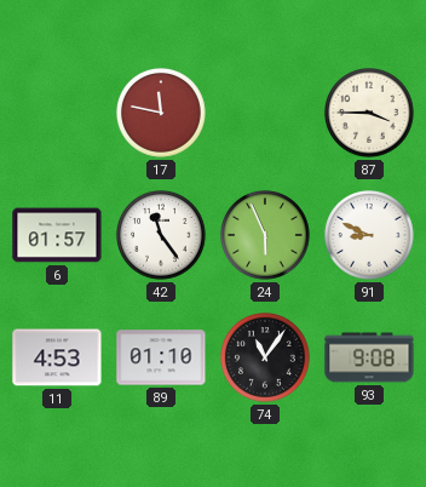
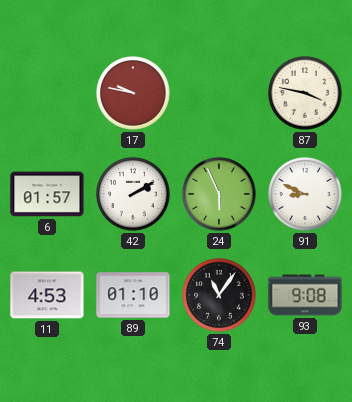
17: 11:47 -> 9:47 (134, 94)
87: 3:45 -> 3:47 (306, 94)
42: 11:24 -> 2:10 (134, 195)
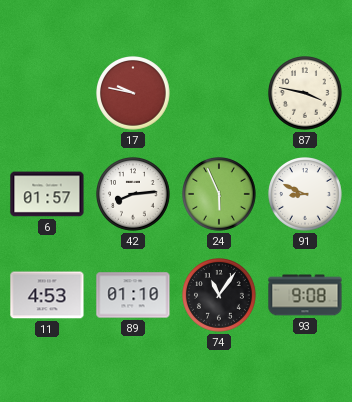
42: 2:10 -> 8:14 (134, 195)
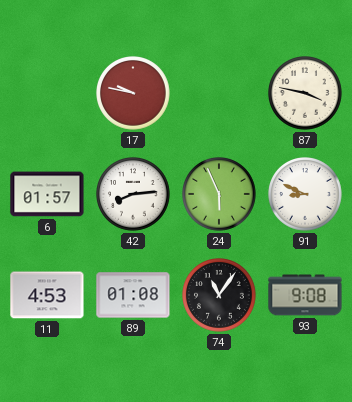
89: 01:10 -> 01:08 (133, 295)
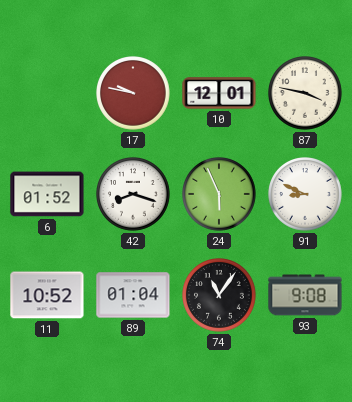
10: none -> 12:01 (219, 93)
6: 01:57 -> 01:52 (47, 194)
42: 8:14 -> 8:18 (134, 195)
11: 4:53 -> 10:52 (47, 295)
89: 01:08 -> 01:04 (133, 295)
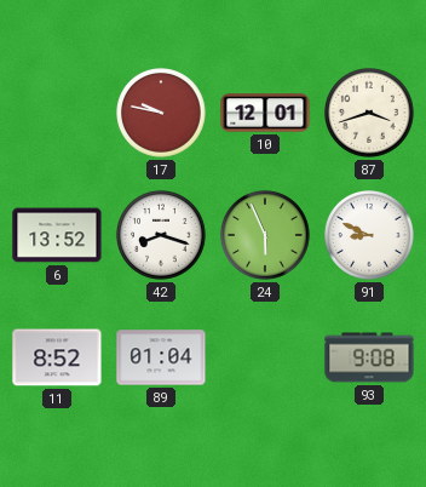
87: 3:47 -> 3:42 (370, 114)
6: 01:52 -> 13:52 (57, 235)
11: 10:52 -> 8:52 (57, 357)
74: 11:06 -> none (220, 296)
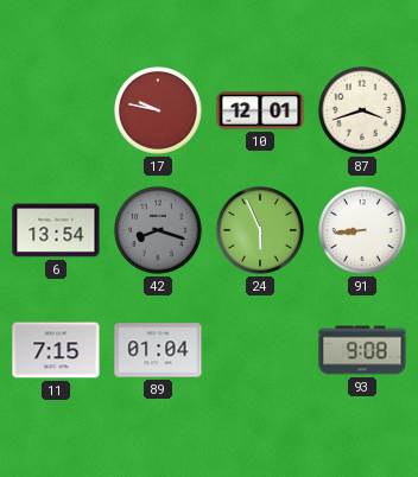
6: 13:52 -> 13:54 (56, 230)
42 dial: white -> grey (159, 231)
91: 8:49 -> 8:44 (363, 231)
11: 8:52 -> 7:15 (56, 350)
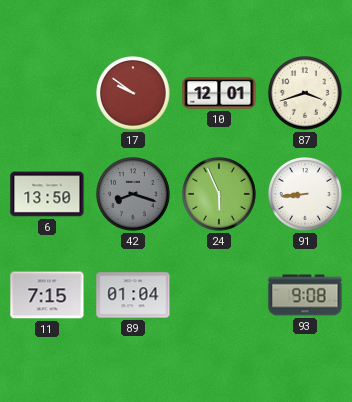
17: 9:47 -> 9:51 (134, 94)
6: 13:54 -> 13:50 (47, 194)
